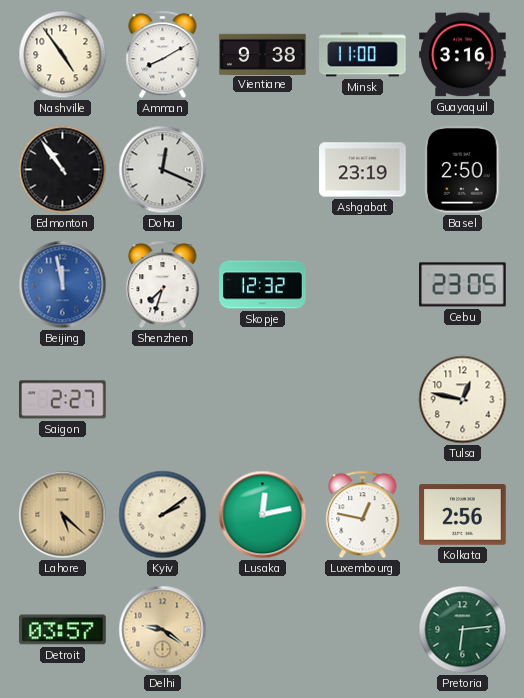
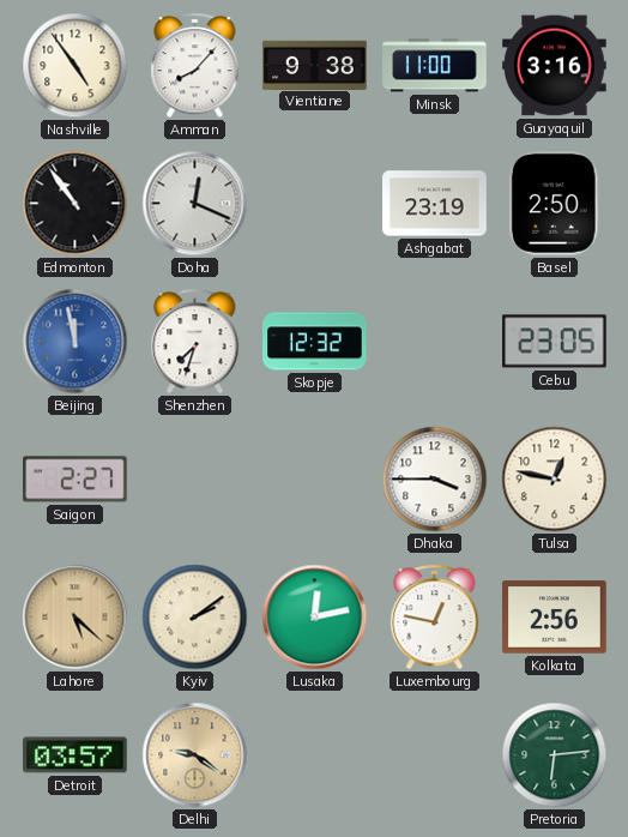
Amman: 8:10 -> 8:07 (195, 66)
Dhaka: none -> 3:45 (435, 480)
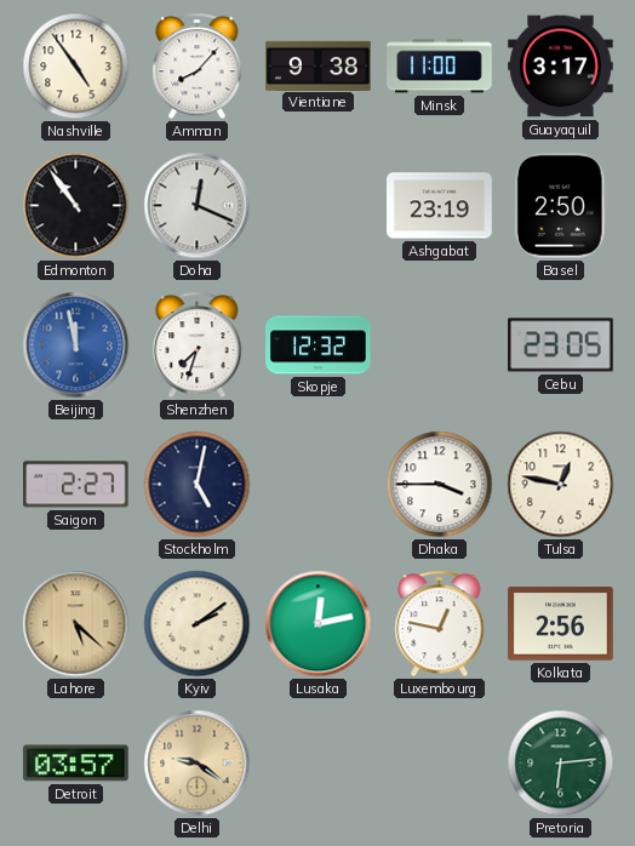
Guayaquil: 3:16 -> 3:17 (561, 67)
Stockholm: none -> 5:02 (198, 485)
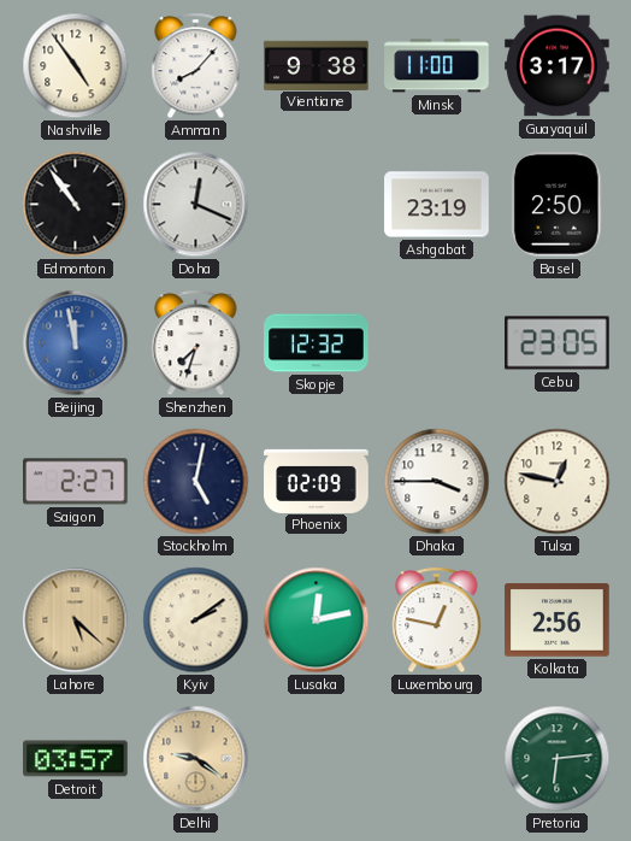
Phoenix: none -> 02:09 (317, 481)
